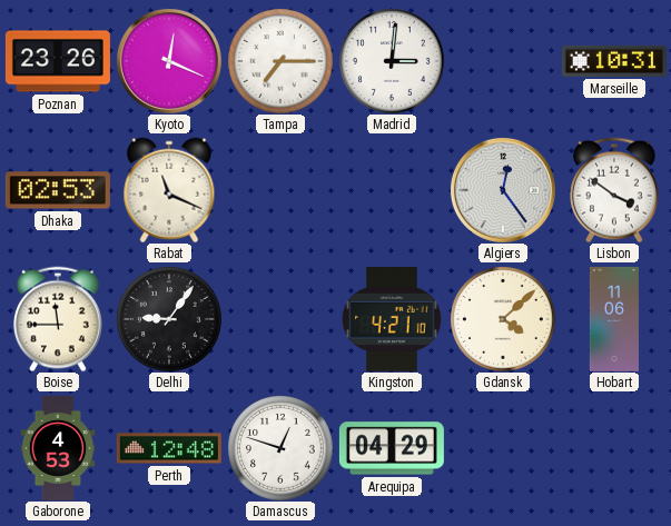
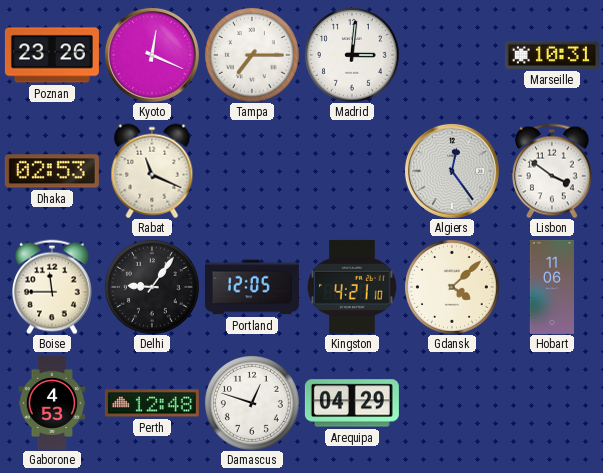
Portland: none -> 12:05 (252, 287)
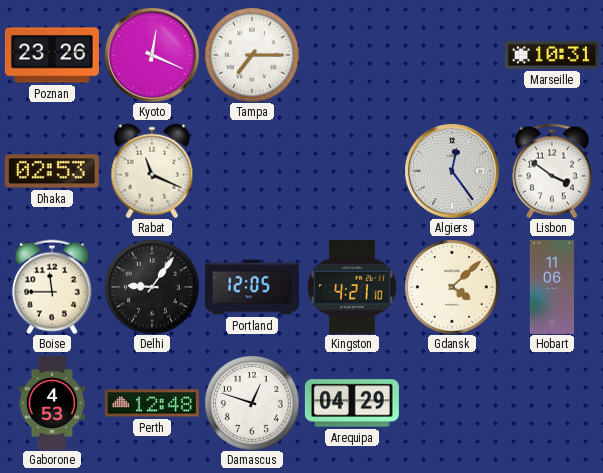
Madrid: 3:01 -> none (352, 55)
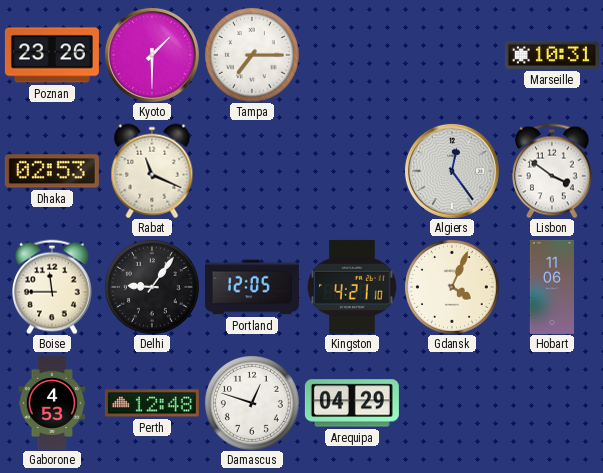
Kyoto: 12:19 -> 1:30 (152, 55)
Gdansk: 4:08 -> 4:04 (452, 287)
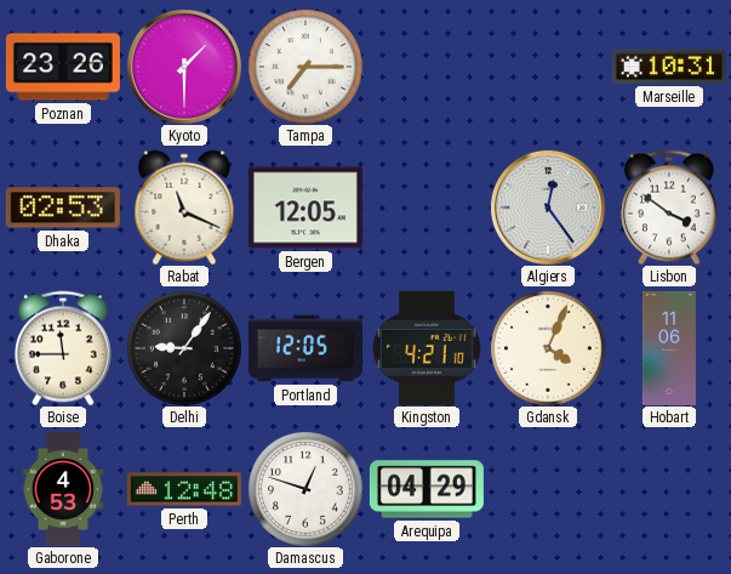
Bergen: none -> 12:05 (305, 208)
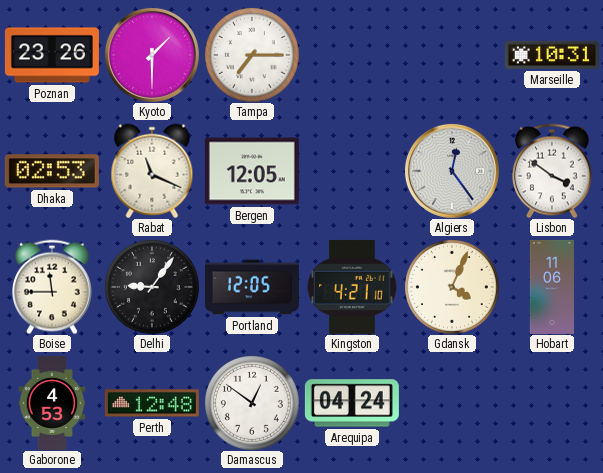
Damascus: 12:48 -> 12:51 (252, 403)
Arequipa: 04:29 -> 04:24 (352, 403)
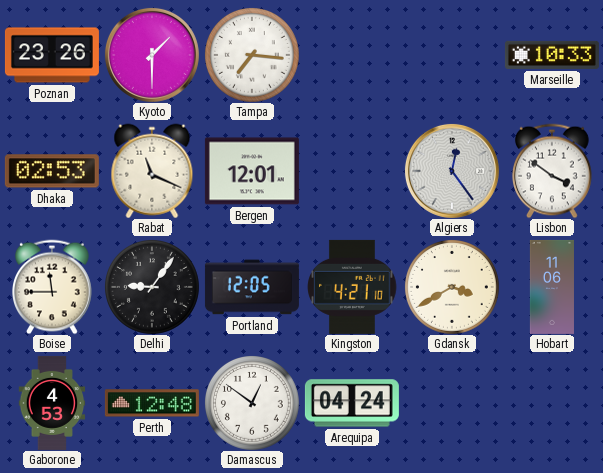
Tampa: 7:15 -> 7:16 (252, 55)
Marseille: 10:31 -> 10:33 (552, 55)
Bergen: 12:05 -> 12:01 (252, 171)
Gdansk: 4:04 -> 3:40 (452, 287)
